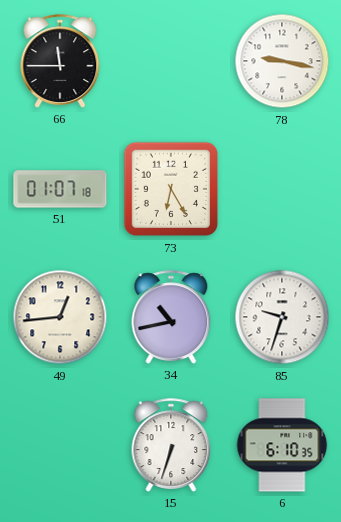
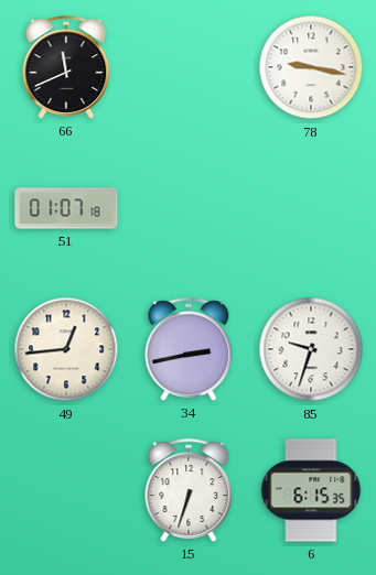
66: 11:45 -> 11:41 (66, 67)
73: 6:25 -> none (171, 189)
34: 10:43 -> 2:43 (189, 349)
6: 6:10 -> 6:15 (311, 490)
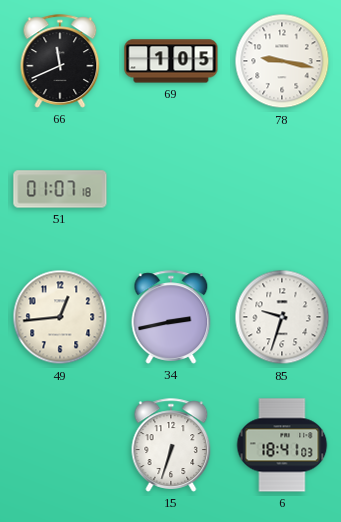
69: none -> 1:05 (171, 61)
6: 6:15 -> 18:41 (282, 445)
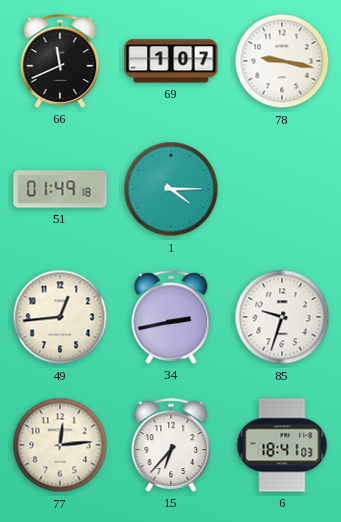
69: 1:05 -> 1:07 (171, 61)
51: 01:07 -> 01:49 (60, 189)
1: none -> 4:15 (171, 189)
77: none -> 12:14 (60, 445)
15: 6:33 -> 6:37 (171, 445)
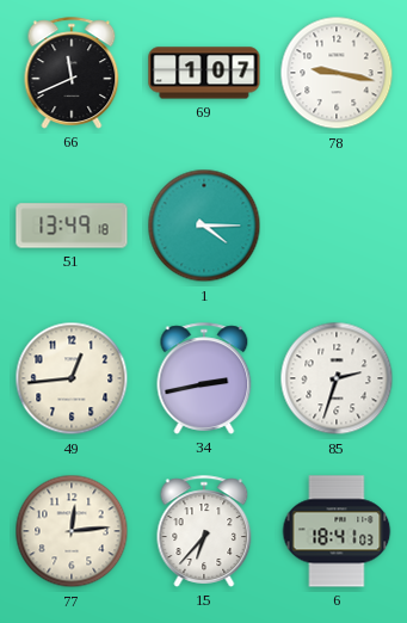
51: 01:49 -> 13:49 (72, 226)
85: 9:33 -> 2:33 (337, 378)
